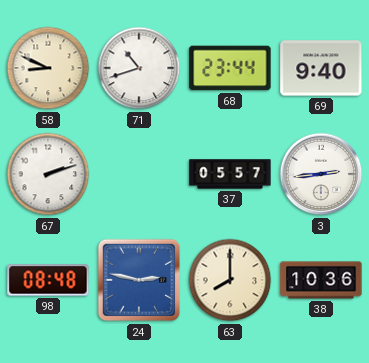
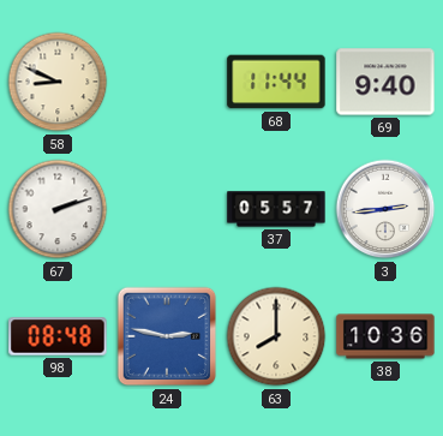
71: 10:42 -> none (139, 68)
68: 23:44 -> 11:44 (276, 82)
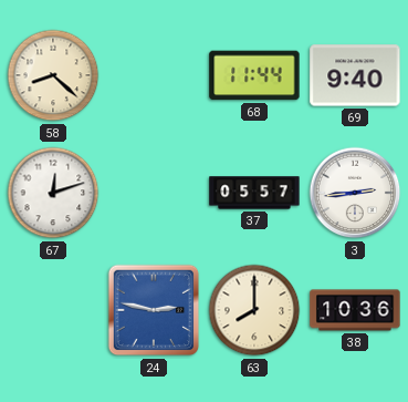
58: 8:49 -> 8:22 (53, 75)
67: 2:12 -> 12:12 (53, 193)
98: 08:48 -> none (58, 336)
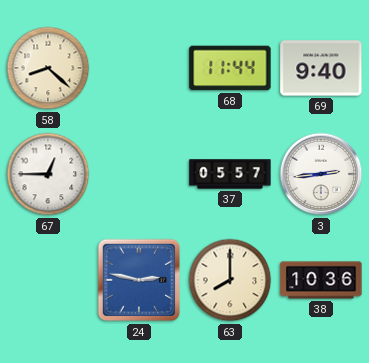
67: 12:12 -> 12:45 (48, 174)
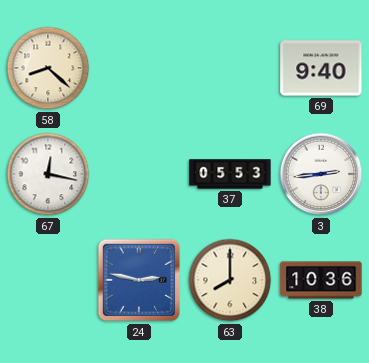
68: 11:44 -> none (230, 68)
67: 12:45 -> 12:17 (48, 174)
37: 05:57 -> 05:53 (230, 174)
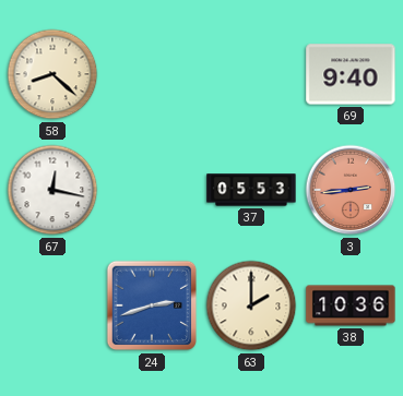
3 dial: white -> salmon (351, 190)
24: 2:47 -> 2:42 (152, 305)
63: 8:00 -> 2:00 (251, 305)
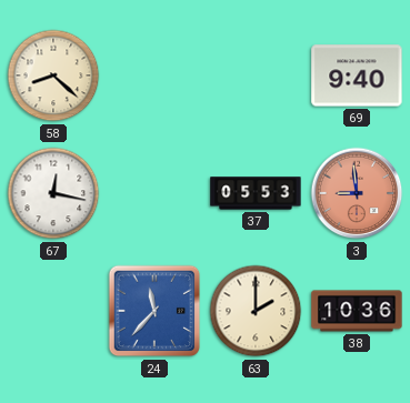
3: 2:44 -> 8:59 (357, 193)
24: 2:42 -> 11:37 (154, 311)
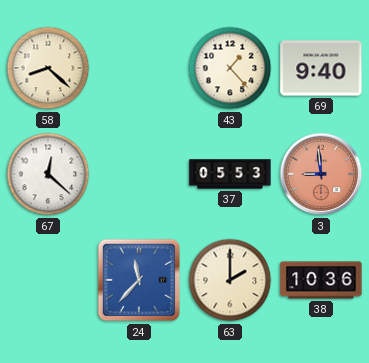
43: none -> 1:23 (230, 68)
67: 12:17 -> 12:22 (48, 174)
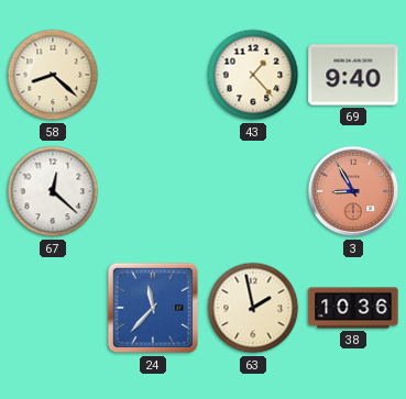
37: 05:53 -> none (230, 174)
3: 8:59 -> 8:55 (353, 191)
63: 2:00 -> 1:58 (253, 308)
